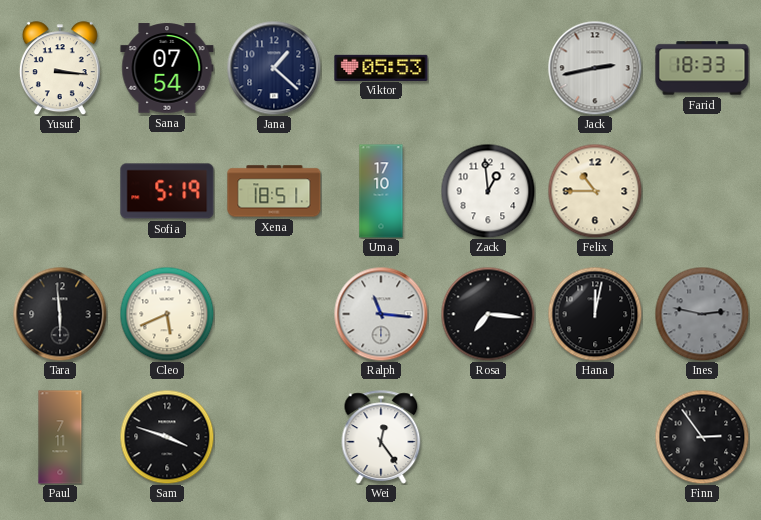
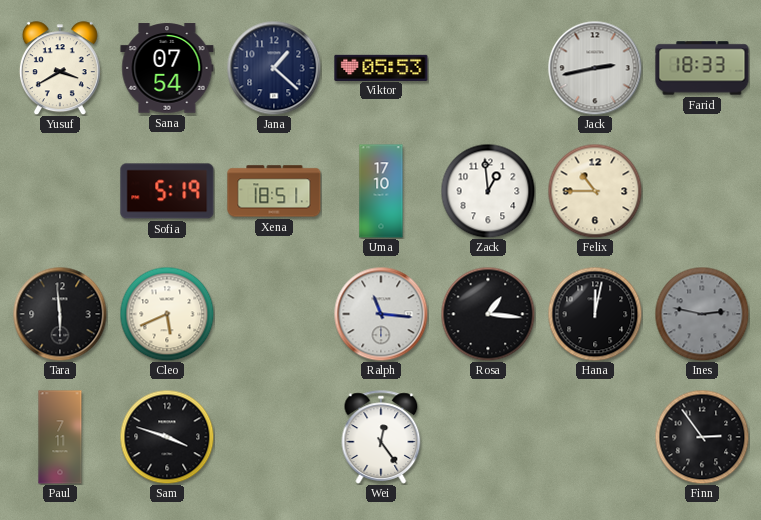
Yusuf: 3:16 -> 3:40 (60, 68)
Rosa: 7:16 -> 1:16 (488, 314)
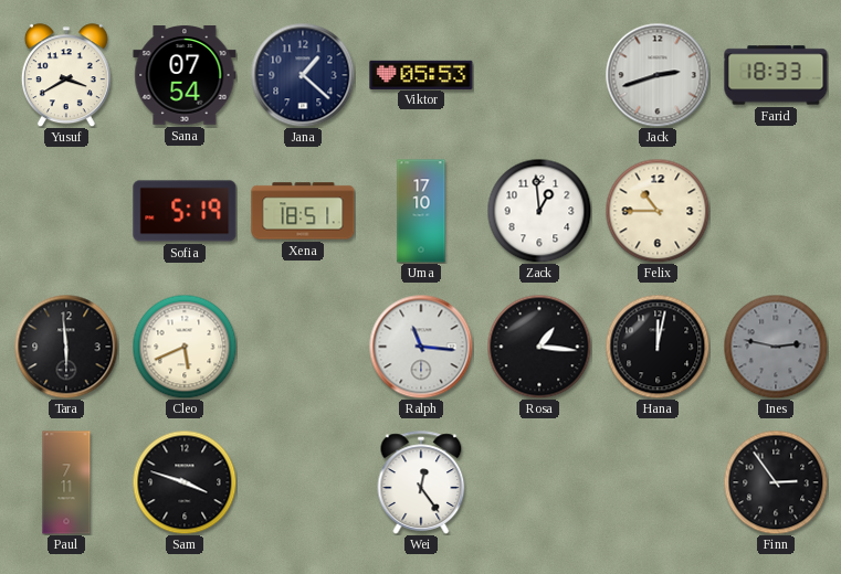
Jack: 2:43 -> 2:42 (658, 75)
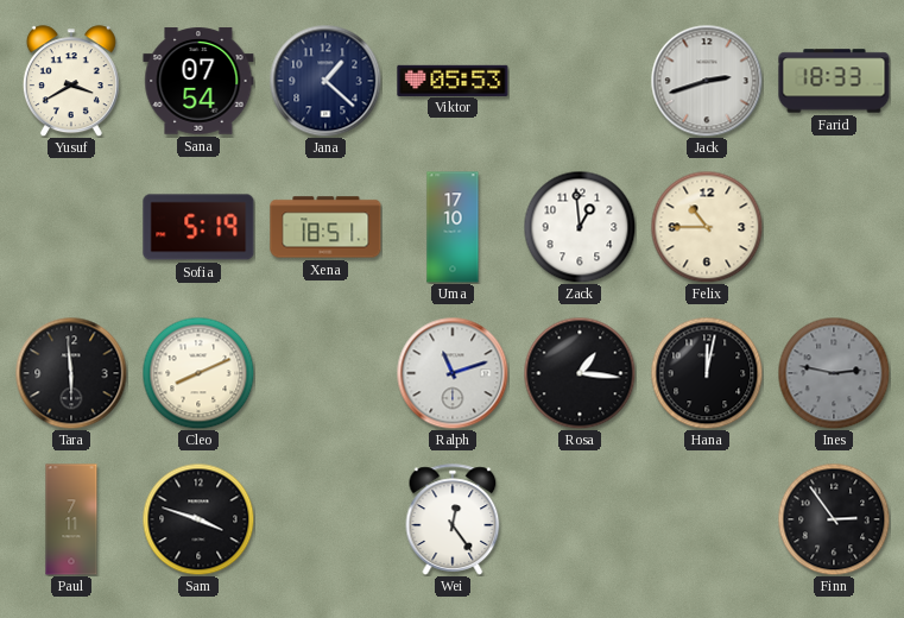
Cleo: 5:41 -> 8:11 (198, 373)
Ralph: 11:16 -> 11:12 (453, 373)
